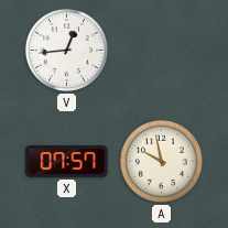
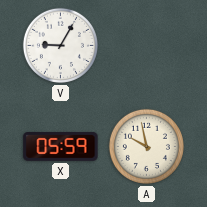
V: 12:44 -> 9:05 (60, 45)
X: 07:57 -> 05:59 (61, 147)
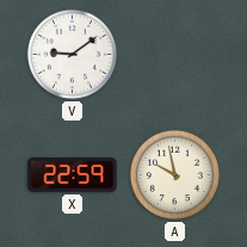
V: 9:05 -> 9:09 (72, 54)
X: 05:59 -> 22:59 (73, 175)
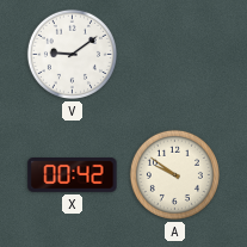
X: 22:59 -> 00:42 (73, 175)
A: 9:58 -> 9:51 (174, 174)
